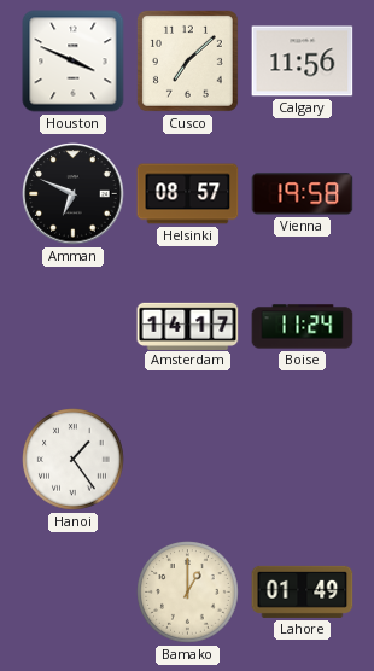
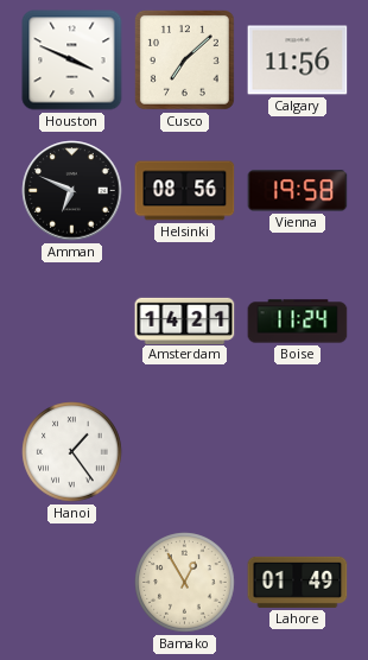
Helsinki: 08:57 -> 08:56 (185, 191)
Amsterdam: 14:17 -> 14:21 (185, 321)
Bamako: 1:00 -> 12:55 (185, 583)
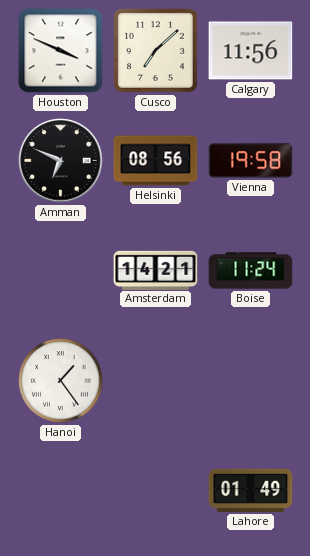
Bamako: 12:55 -> none (185, 583)
